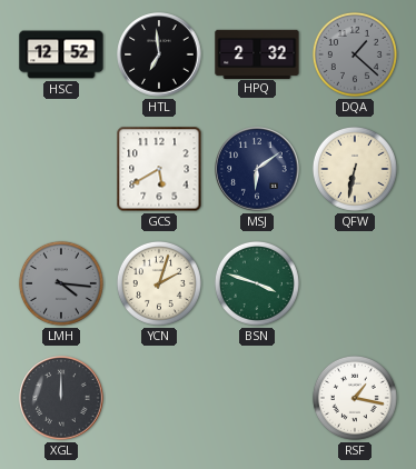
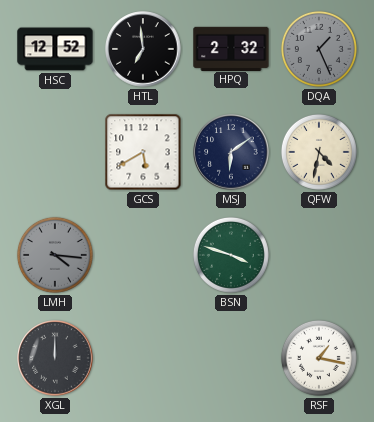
DQA: 1:22 -> 1:26 (319, 49)
QFW: 6:32 -> 4:32 (319, 152)
YCN: 2:03 -> none (159, 283)
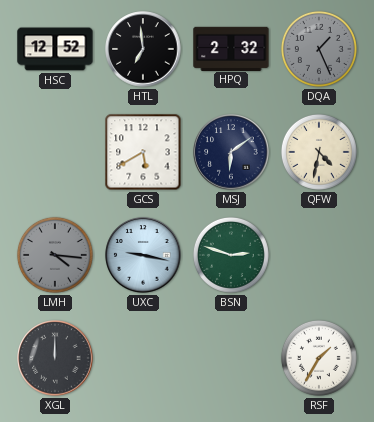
UXC: none -> 9:17 (143, 255)
BSN: 3:48 -> 2:48 (231, 255)
RSF: 1:17 -> 1:35 (319, 358)
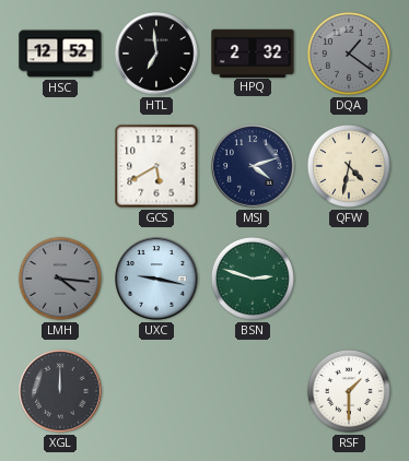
DQA: 1:26 -> 1:21 (349, 54)
MSJ: 6:09 -> 4:12 (253, 166)
RSF: 1:35 -> 1:30 (349, 391)
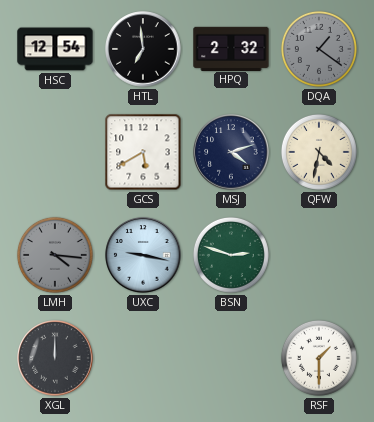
HSC: 12:52 -> 12:54 (55, 49)
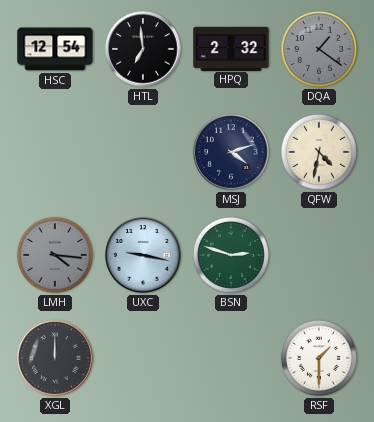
GCS: 5:40 -> none (143, 152)
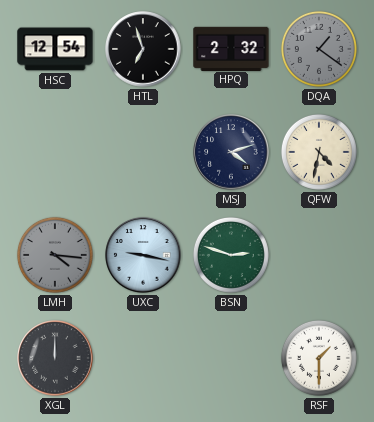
HTL: 6:59 -> 6:57 (143, 49)
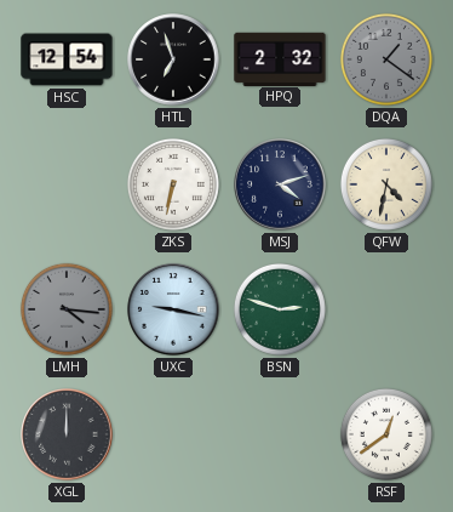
ZKS: none -> 6:32 (173, 184)
RSF: 1:30 -> 12:39 (386, 434)
